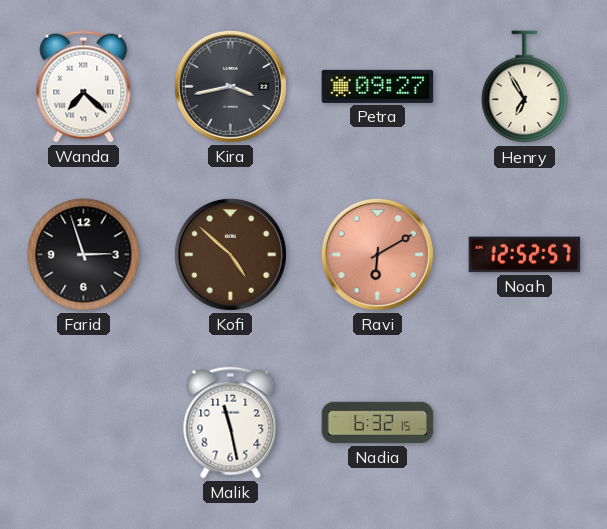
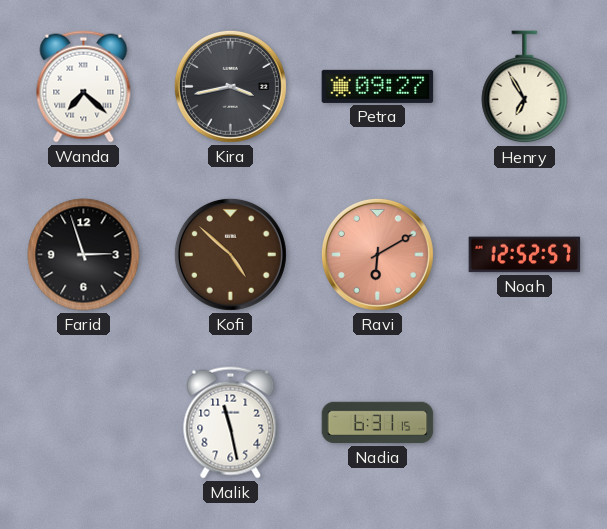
Nadia: 6:32 -> 6:31 (378, 423)
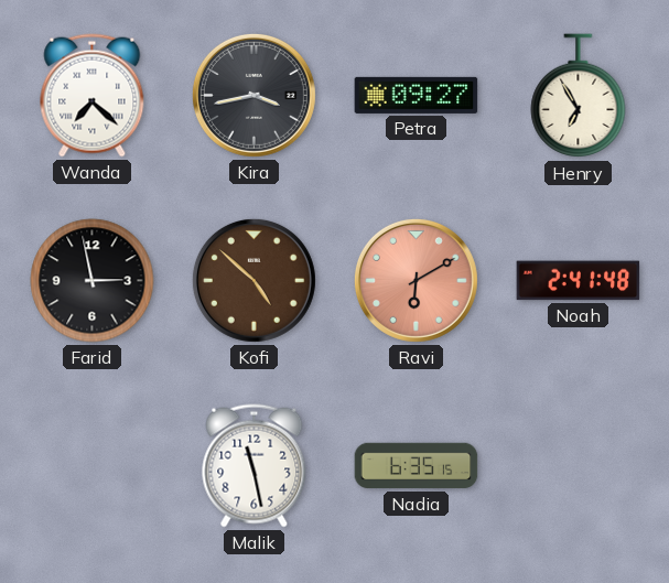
Farid: 2:57 -> 2:58 (93, 281)
Noah: 12:52 -> 2:41 (579, 281)
Nadia: 6:31 -> 6:35 (417, 466)
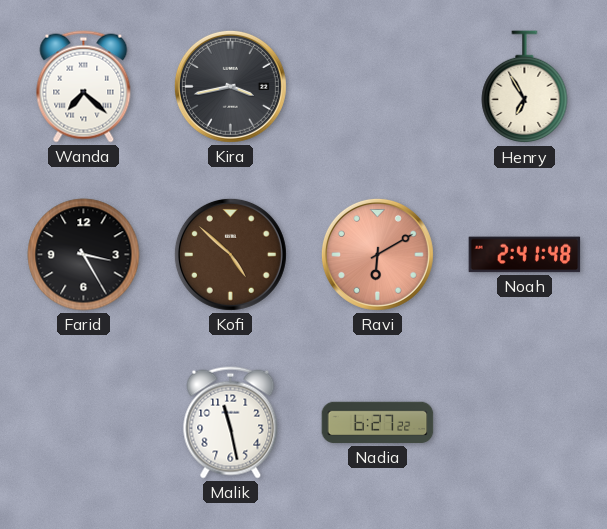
Petra: 09:27 -> none (417, 95)
Farid: 2:58 -> 3:25 (84, 255)
Nadia: 6:35 -> 6:27 (378, 423)
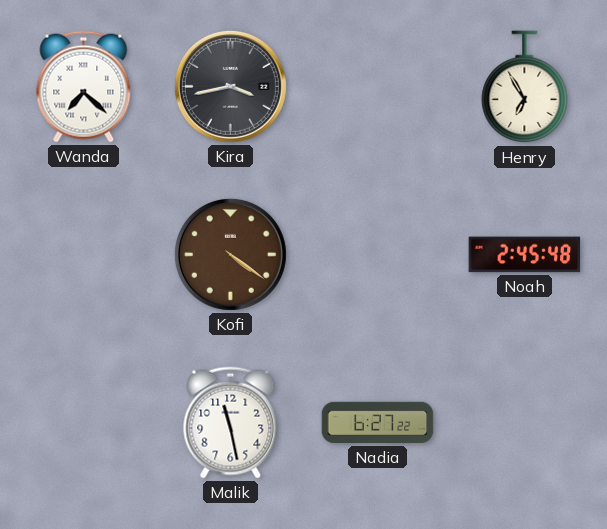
Farid: 3:25 -> none (84, 255)
Kofi: 4:52 -> 4:21 (230, 254)
Ravi: 6:10 -> none (377, 254)
Noah: 2:41 -> 2:45 (525, 255)
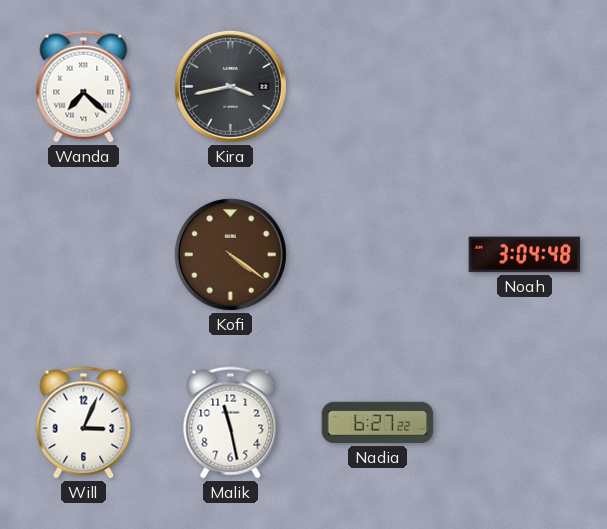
Henry: 6:55 -> none (525, 87)
Noah: 2:45 -> 3:04 (525, 255)
Will: none -> 3:04 (84, 423)
